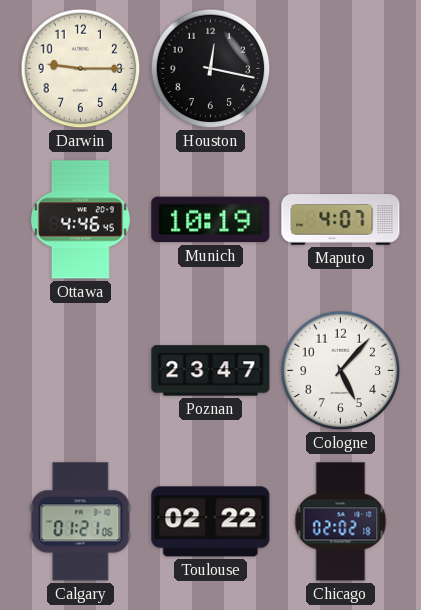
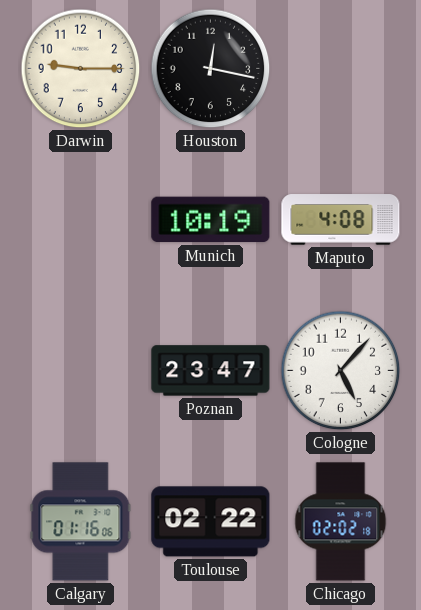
Ottawa: 4:46 -> none (80, 220)
Maputo: 4:07 -> 4:08 (341, 220)
Calgary: 01:21 -> 01:16 (81, 522)
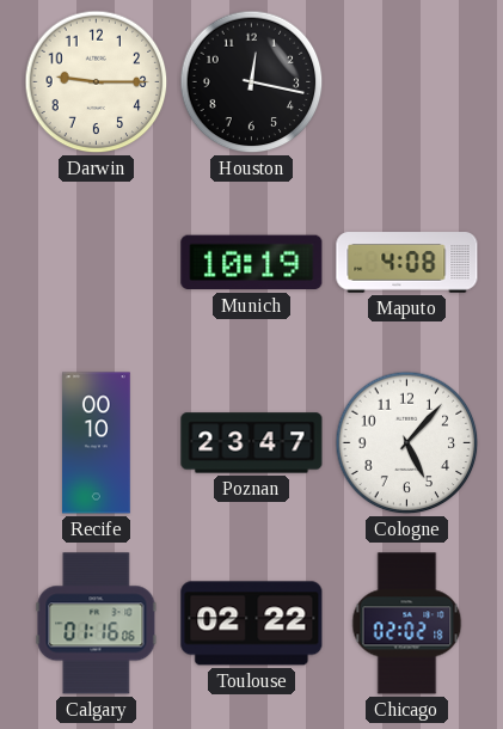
Recife: none -> 00:10 (97, 443)
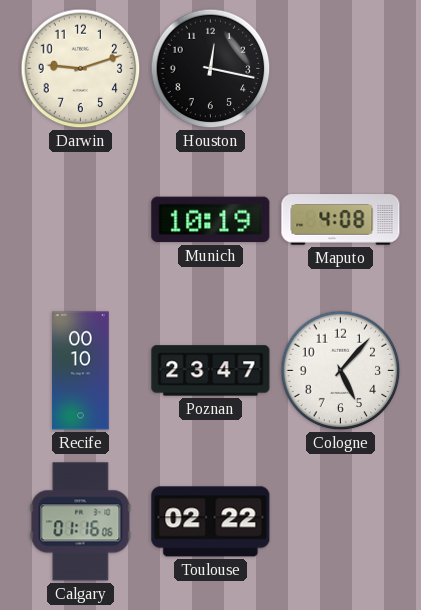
Darwin: 9:15 -> 9:12 (81, 69)
Chicago: 02:02 -> none (407, 624)
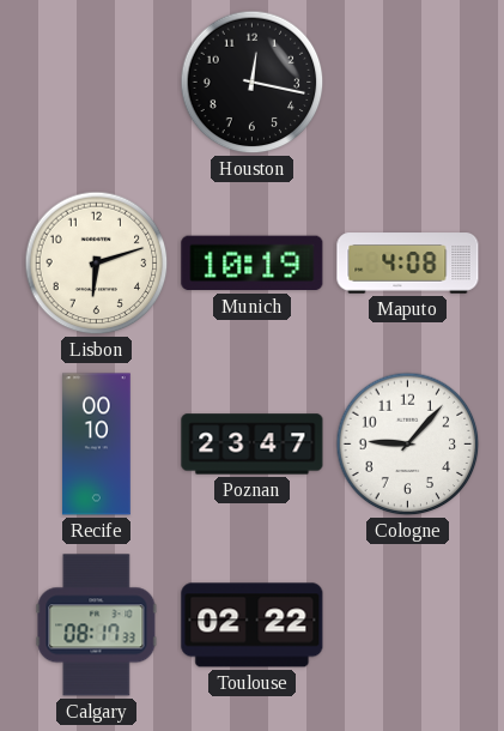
Darwin: 9:12 -> none (81, 69)
Lisbon: none -> 6:12 (97, 264)
Cologne: 5:07 -> 9:07 (408, 445)
Calgary: 01:16 -> 08:17 (97, 626)
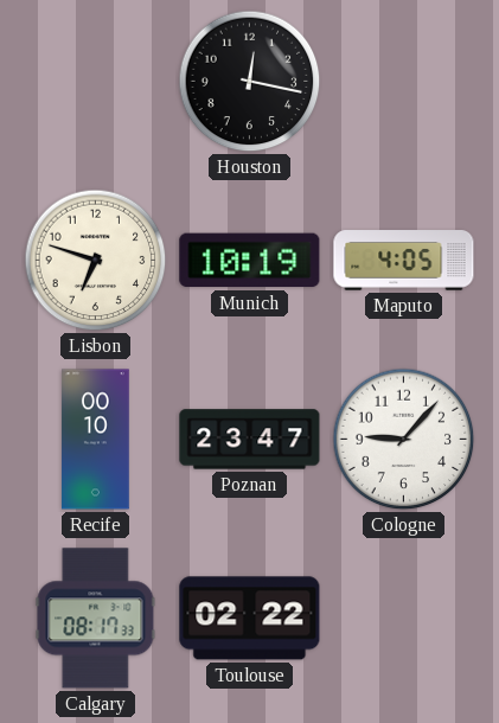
Lisbon: 6:12 -> 6:48 (96, 261)
Maputo: 4:08 -> 4:05 (404, 261)
